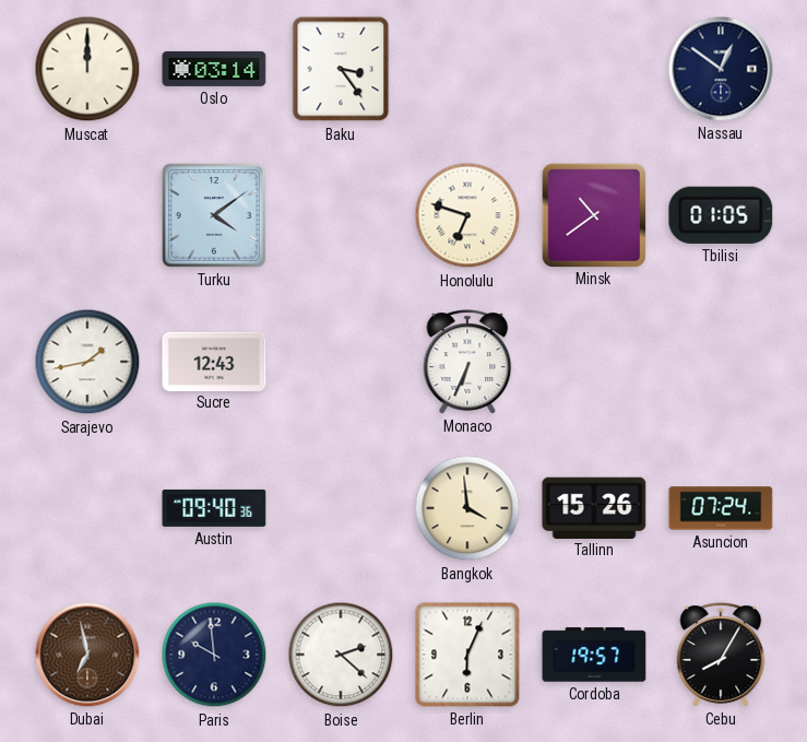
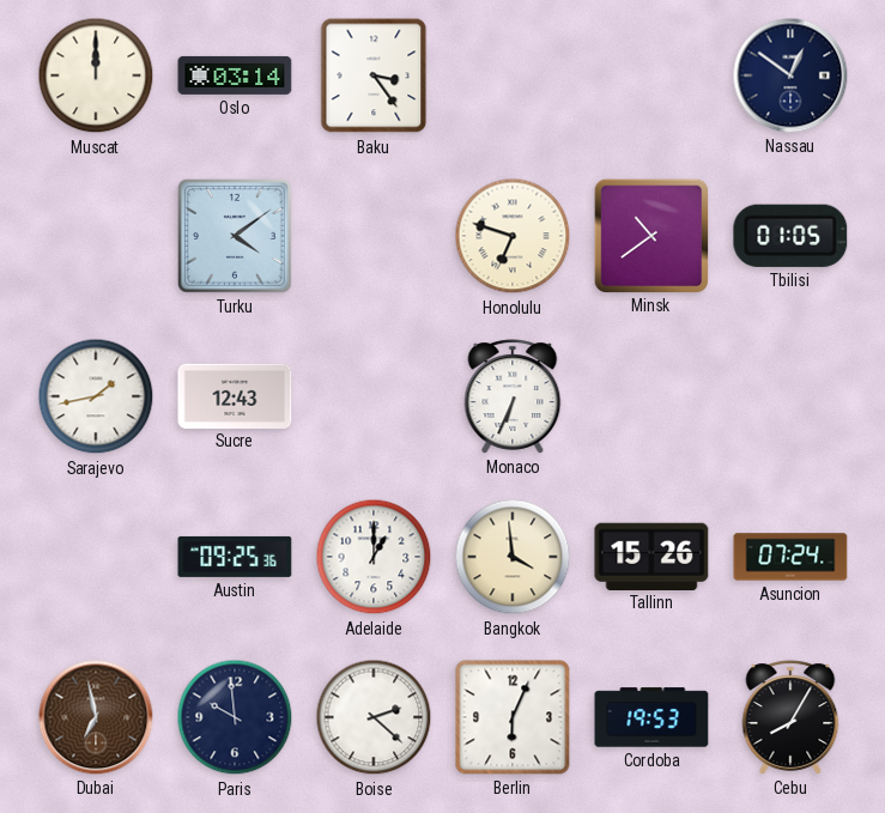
Austin: 09:40 -> 09:25 (235, 557)
Adelaide: none -> 1:00 (374, 557)
Cordoba: 19:57 -> 19:53 (651, 717)
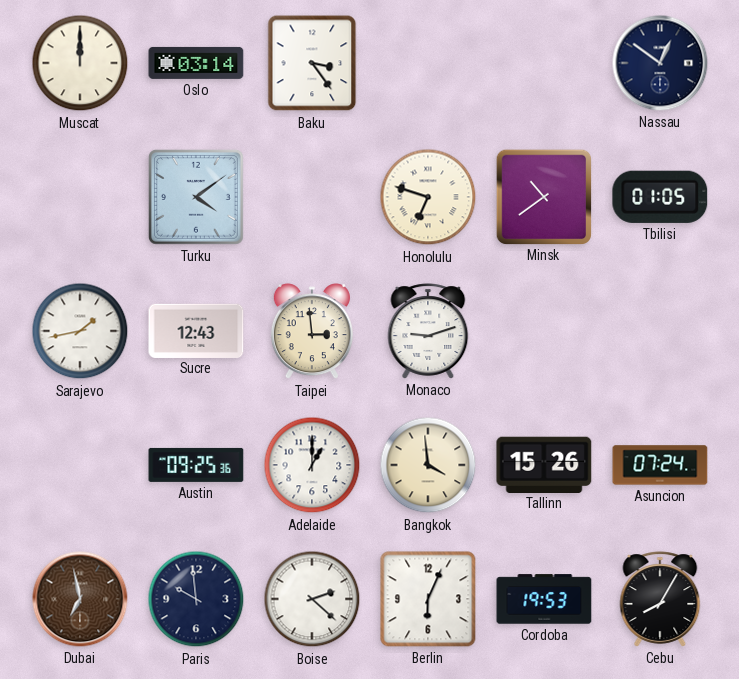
Taipei: none -> 2:59 (312, 332)
Monaco: 6:34 -> 9:12 (428, 331)
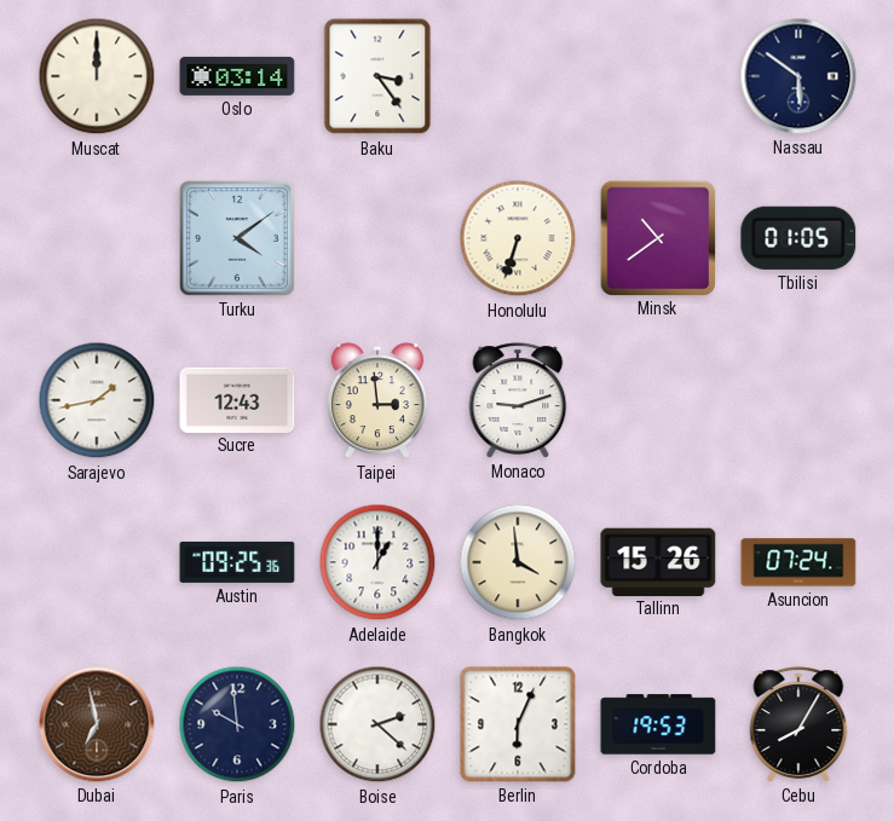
Nassau: 12:51 -> 5:51 (798, 76)
Honolulu: 6:48 -> 6:33 (518, 238)
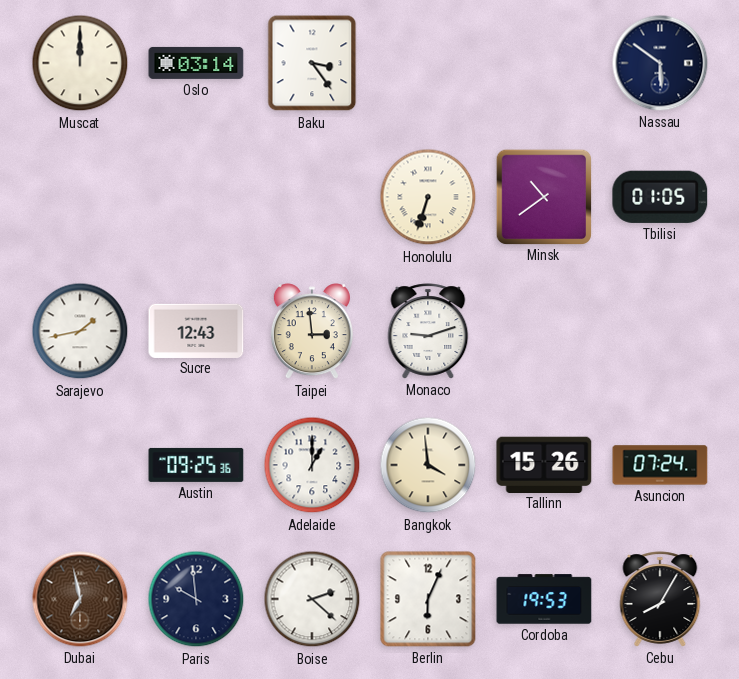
Turku: 4:09 -> none (237, 238)
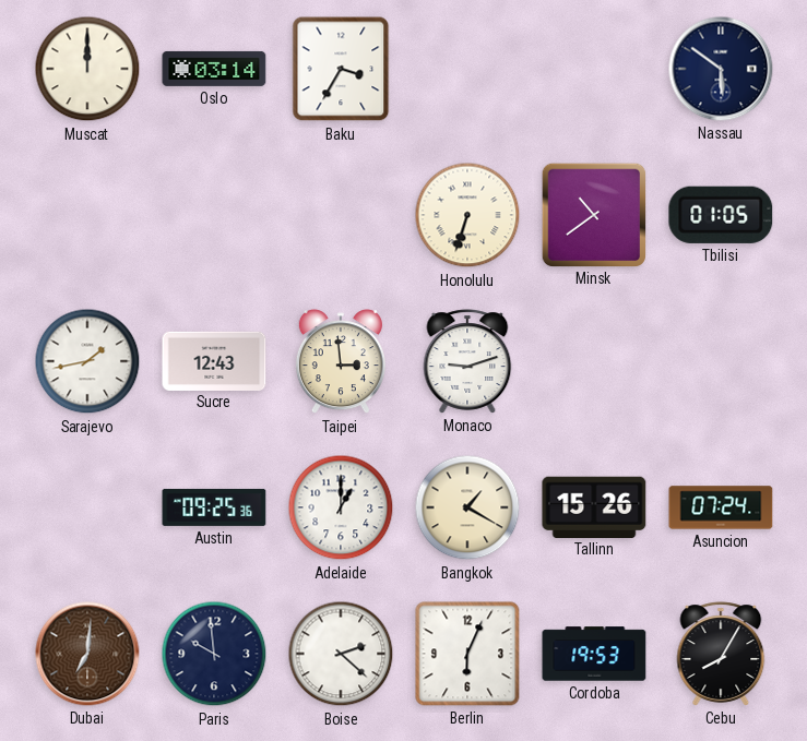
Baku: 3:24 -> 3:35 (341, 69)
Bangkok: 3:59 -> 1:20 (467, 507)
Dubai: 6:58 -> 7:01 (87, 654)
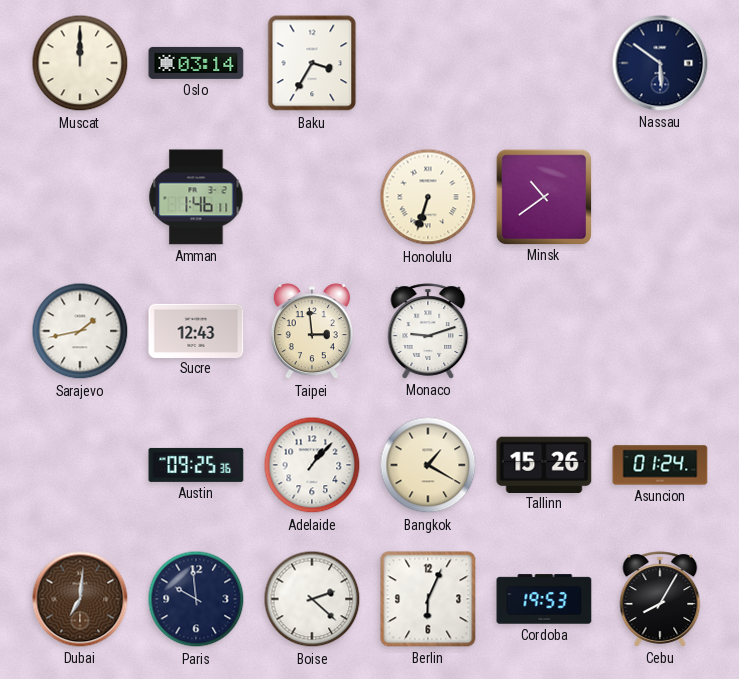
Amman: none -> 1:46 (196, 197)
Tbilisi: 01:05 -> none (721, 215)
Adelaide: 1:00 -> 1:07 (312, 465)
Asuncion: 07:24 -> 01:24 (660, 465)
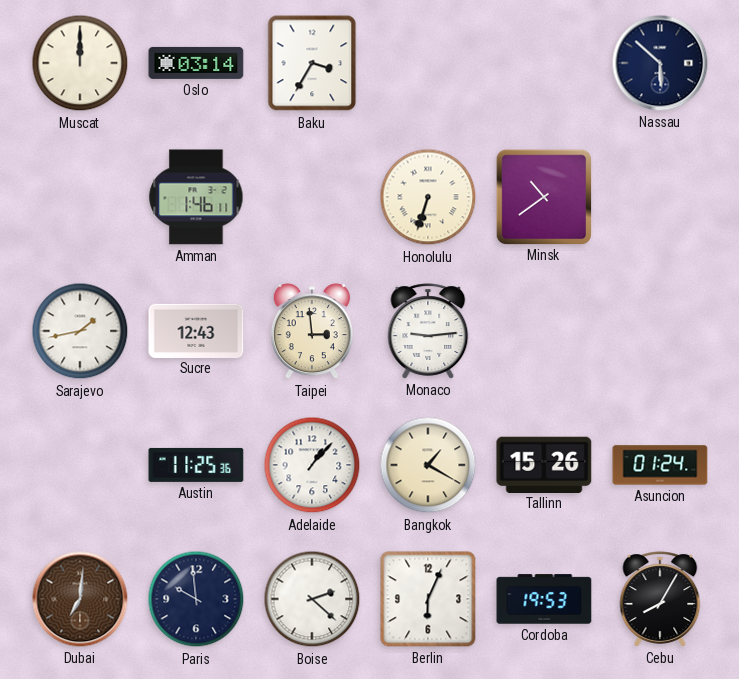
Nassau: 5:51 -> 5:52 (660, 63)
Monaco: 9:12 -> 9:14 (428, 331)
Austin: 09:25 -> 11:25 (196, 465)
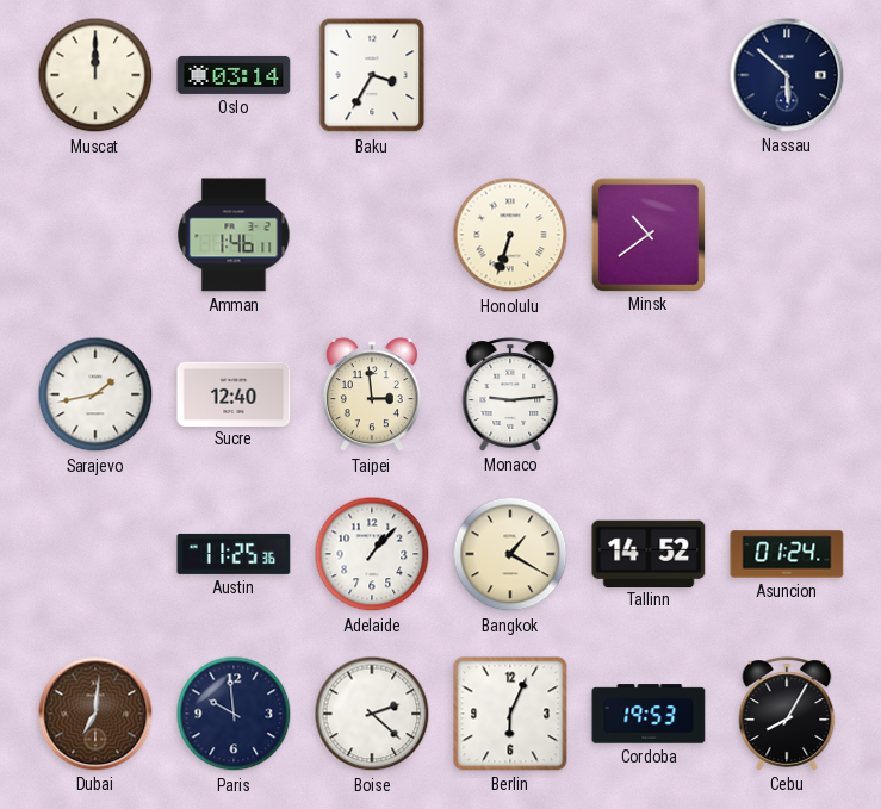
Sucre: 12:43 -> 12:40 (234, 393)
Tallinn: 15:26 -> 14:52 (649, 553)
